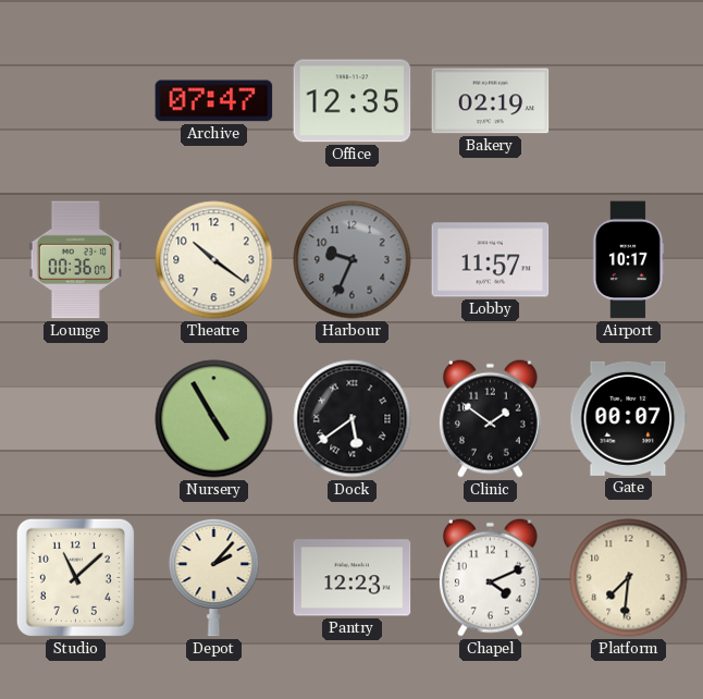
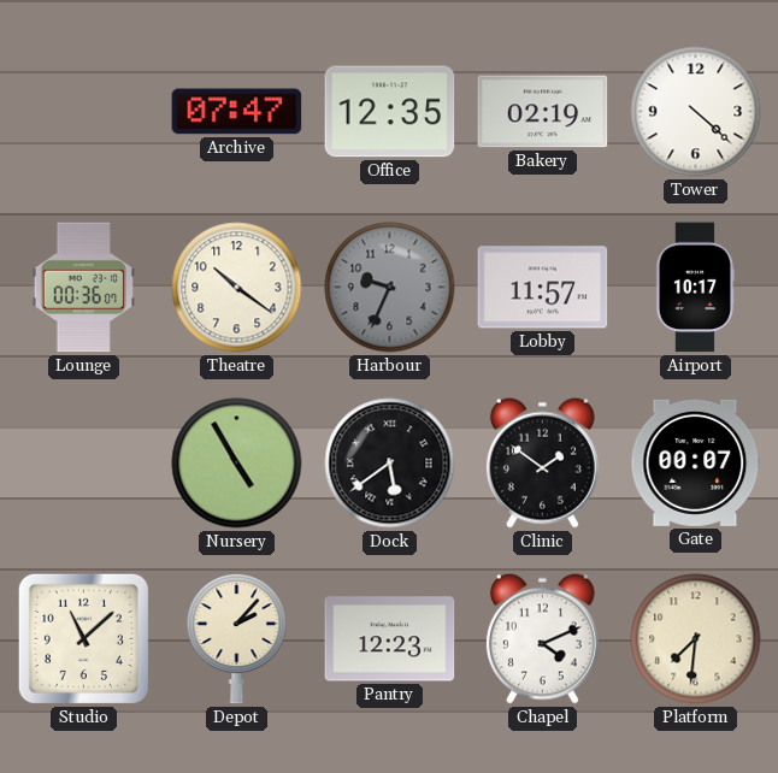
Tower: none -> 4:22 (696, 112)
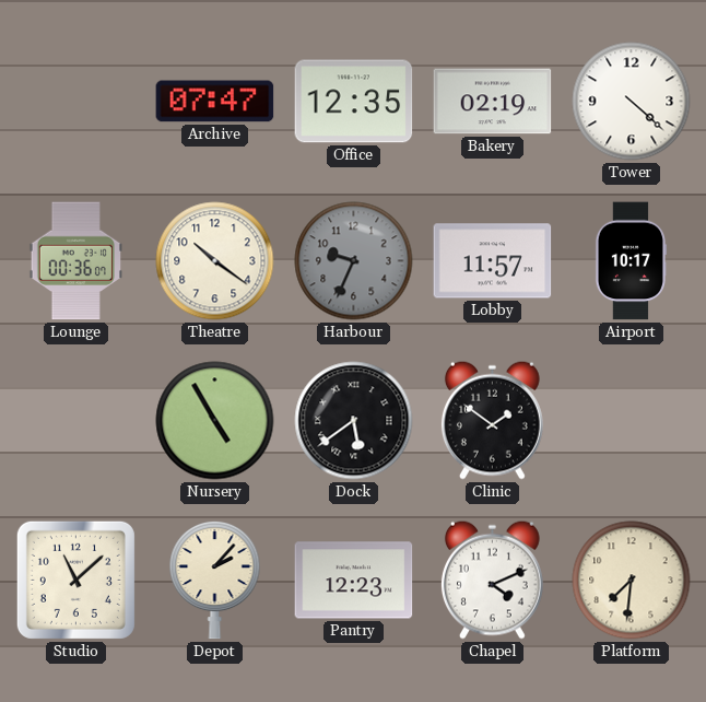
Gate: 00:07 -> none (696, 462)
